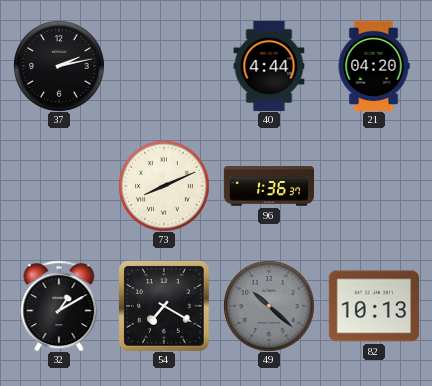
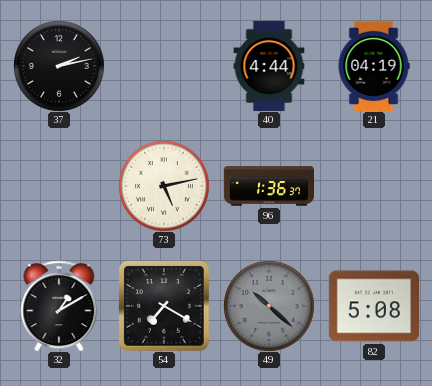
21: 04:20 -> 04:19 (374, 65)
73: 8:11 -> 5:13 (164, 186)
82: 10:13 -> 5:08 (373, 306)
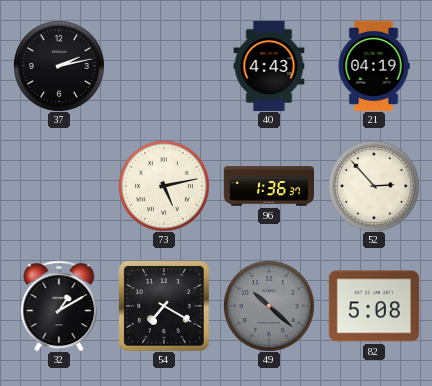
40: 4:44 -> 4:43 (269, 66)
52: none -> 2:53 (374, 186)
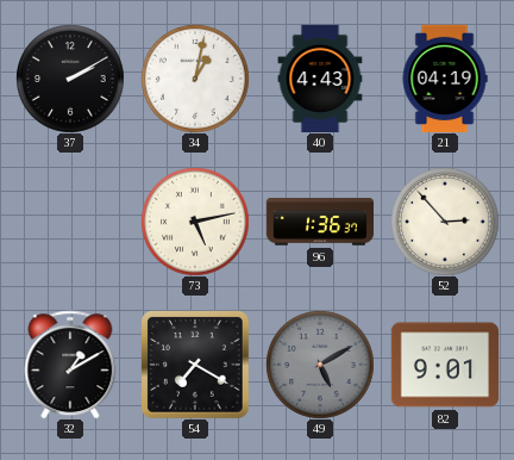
37: 2:13 -> 2:10 (70, 79)
34: none -> 1:02 (195, 79)
49: 10:22 -> 5:10 (320, 365)
82: 5:08 -> 9:01 (444, 365)
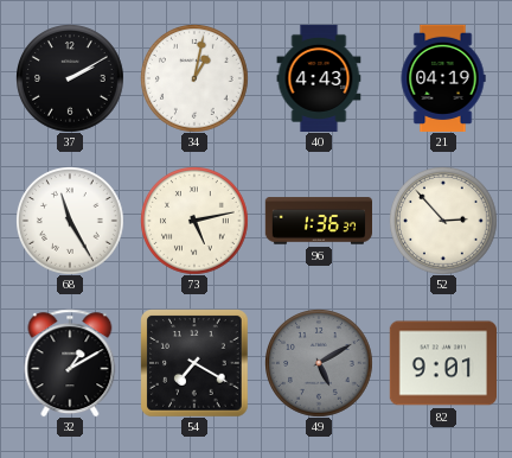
68: none -> 11:25 (70, 221)
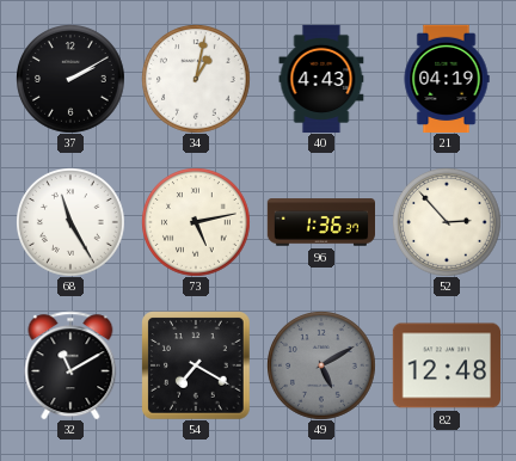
32: 1:10 -> 11:10 (70, 365)
82: 9:01 -> 12:48 (446, 365)
